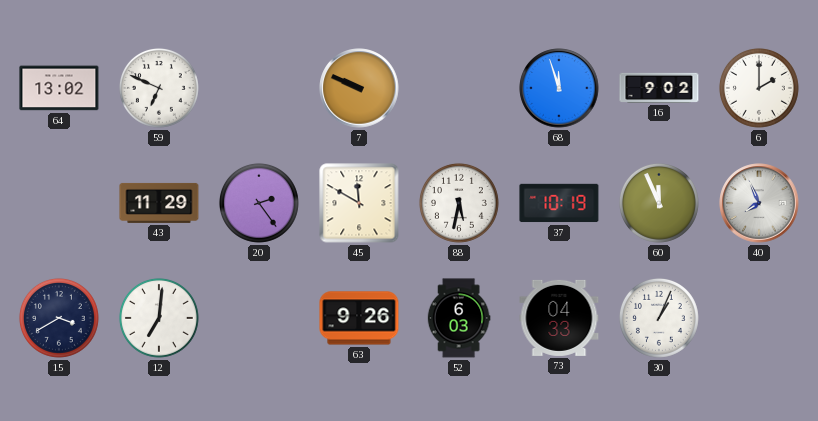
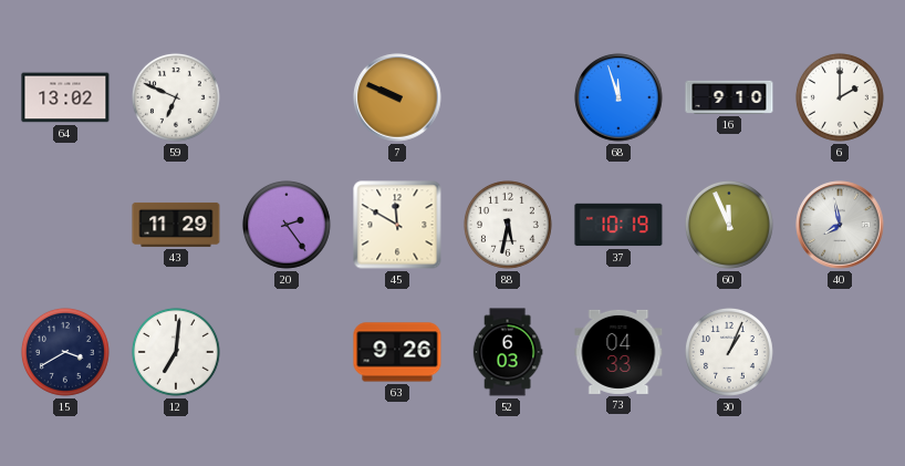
16: 9:02 -> 9:10 (729, 97)
40: 7:56 -> 7:58 (840, 225)
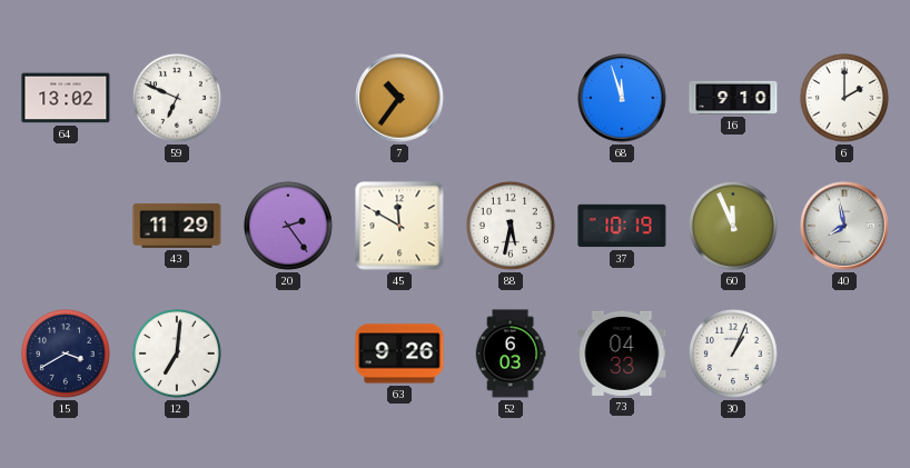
7: 9:49 -> 10:36 (399, 98)
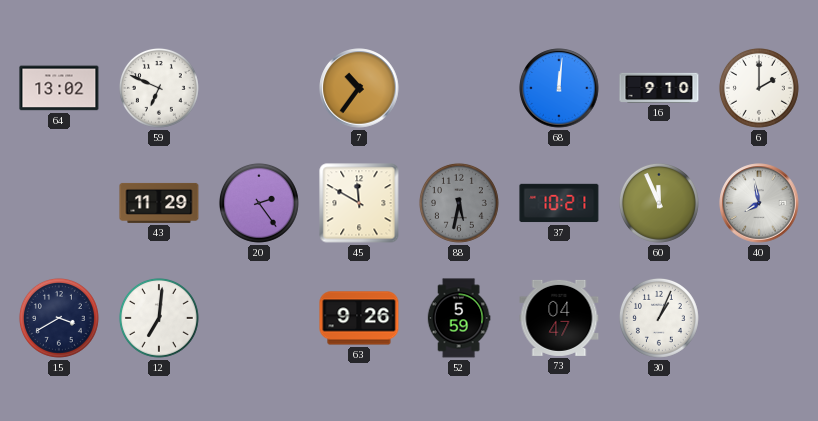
68: 11:57 -> 12:01 (559, 88)
88 dial: white -> grey (459, 203)
37: 10:19 -> 10:21 (559, 203)
52: 6:03 -> 5:59 (459, 318)
73: 04:33 -> 04:47 (559, 318)
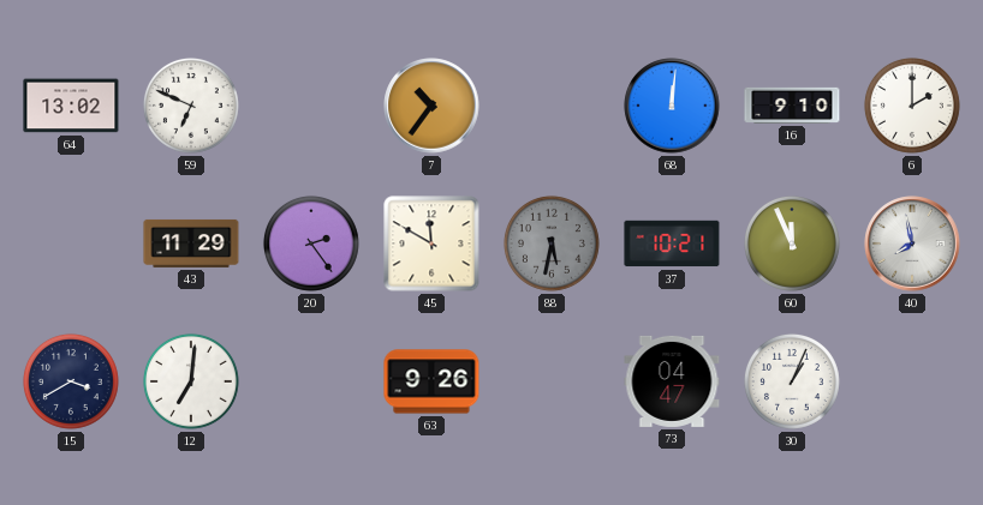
52: 5:59 -> none (459, 318)
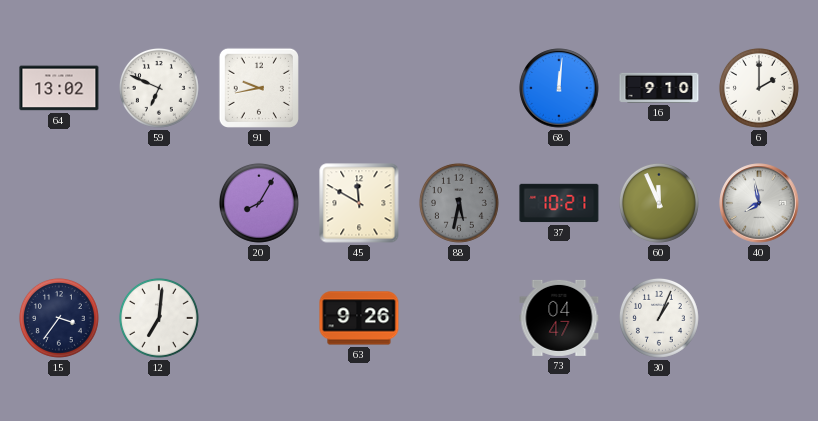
91: none -> 9:43 (259, 88)
7: 10:36 -> none (431, 106)
43: 11:29 -> none (191, 244)
20: 2:24 -> 8:05 (259, 203)
15: 3:40 -> 3:36 (59, 318)
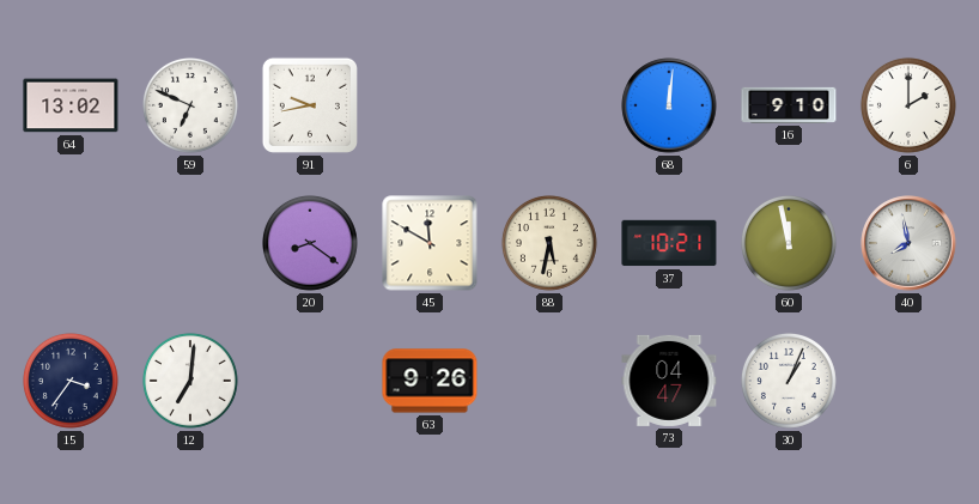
20: 8:05 -> 8:21 (310, 243)
88 dial: grey -> cream (549, 243)
60: 11:56 -> 11:58 (789, 243)
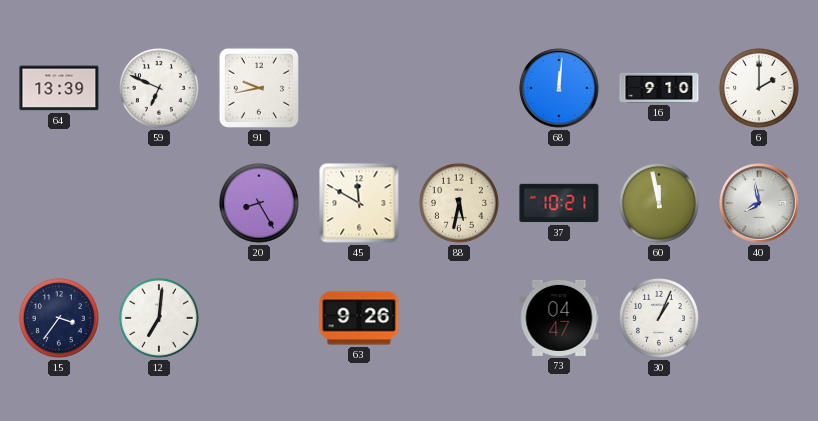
64: 13:02 -> 13:39 (59, 88)
20: 8:21 -> 8:25 (259, 203)
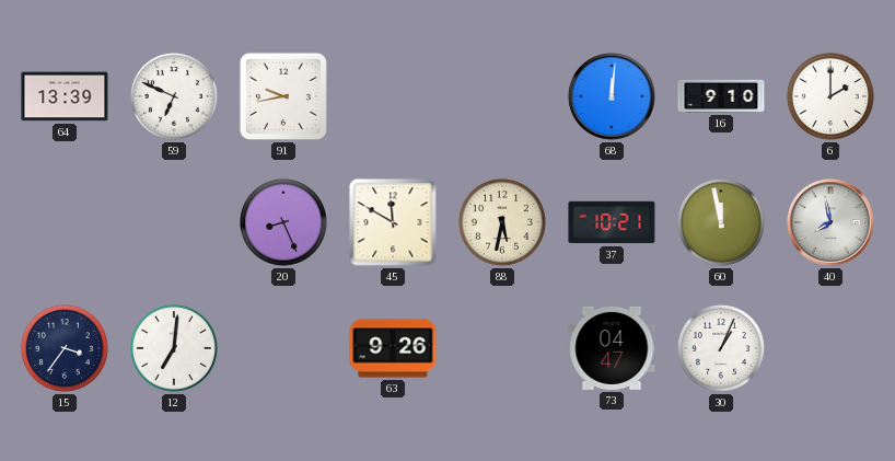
20: 8:25 -> 8:26 (283, 222)
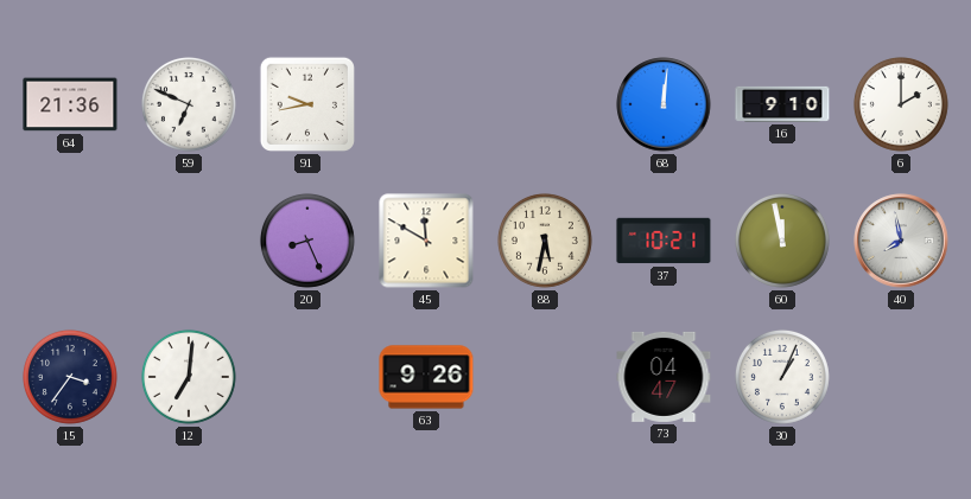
64: 13:39 -> 21:36 (70, 104)
